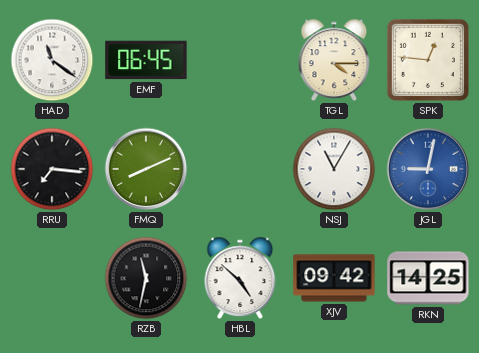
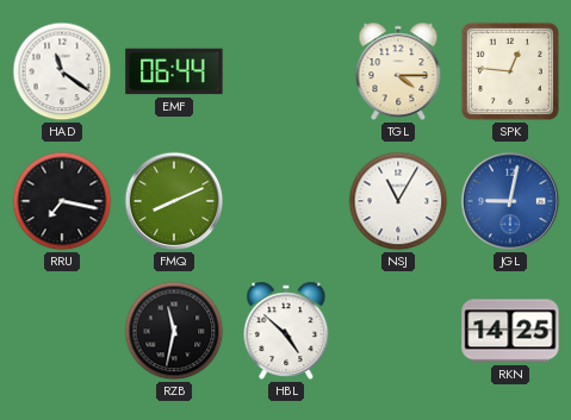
EMF: 06:45 -> 06:44 (174, 71)
RRU: 7:16 -> 7:17 (62, 201)
XJV: 09:42 -> none (334, 278)
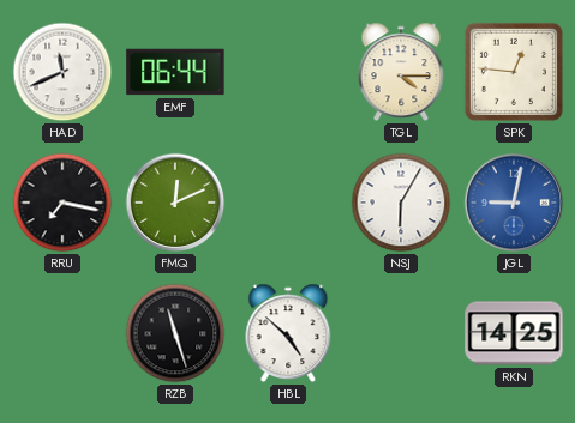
HAD: 11:21 -> 11:41 (62, 72)
FMQ: 8:11 -> 12:11 (175, 203)
NSJ: 11:05 -> 6:05 (401, 203)
RZB: 11:32 -> 11:27 (175, 333)
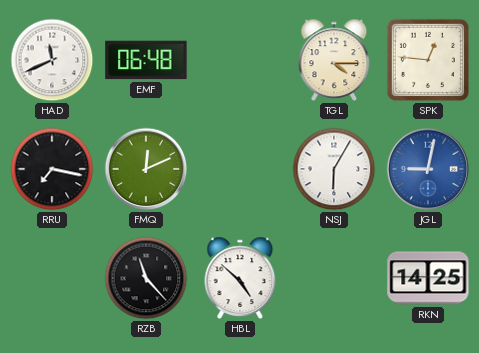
EMF: 06:44 -> 06:48 (146, 60)
RZB: 11:27 -> 11:23 (146, 278)
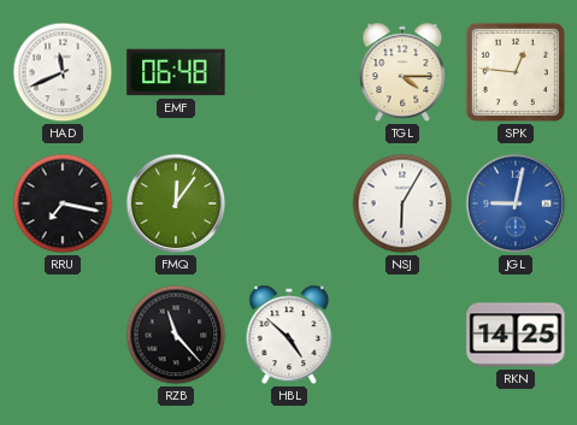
FMQ: 12:11 -> 12:06 (176, 203)
